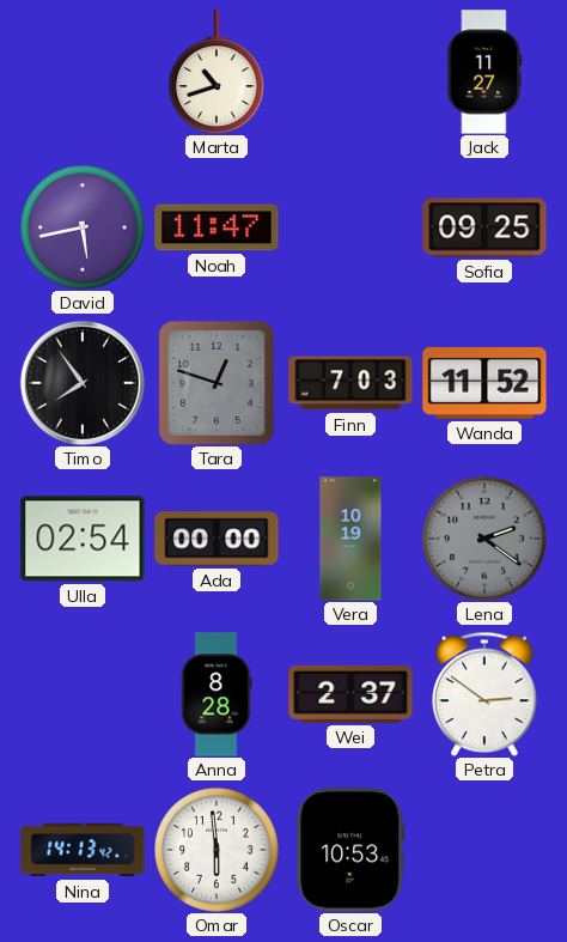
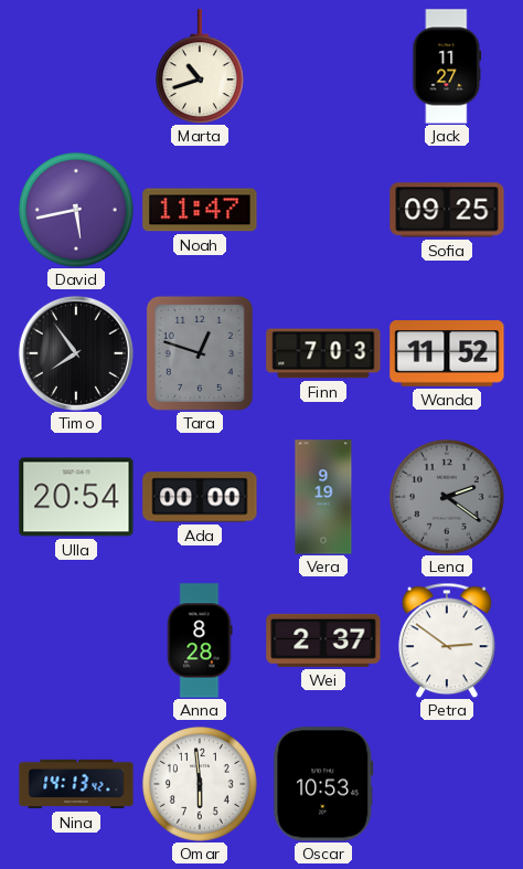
Ulla: 02:54 -> 20:54 (76, 497)
Vera: 10:19 -> 9:19 (323, 497)
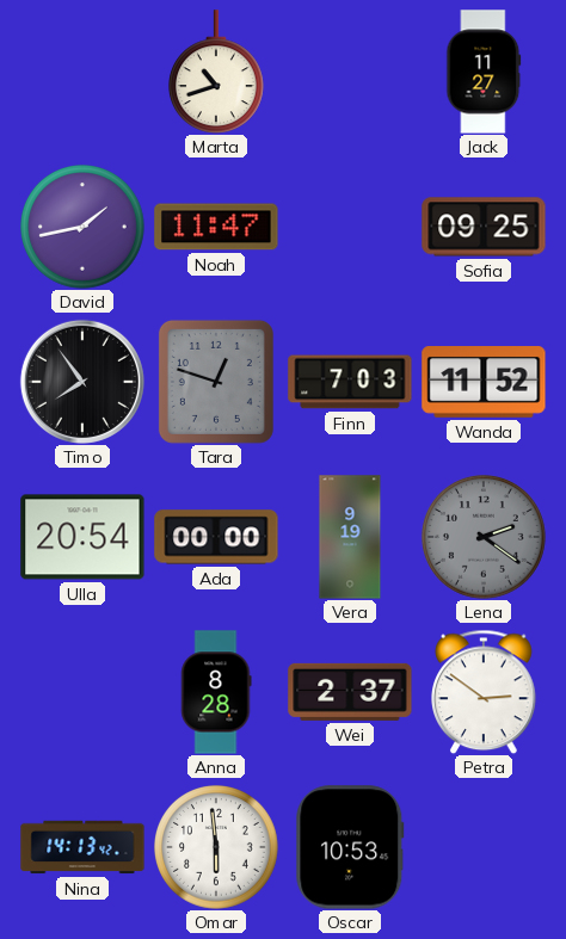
David: 5:43 -> 1:43 (84, 228)
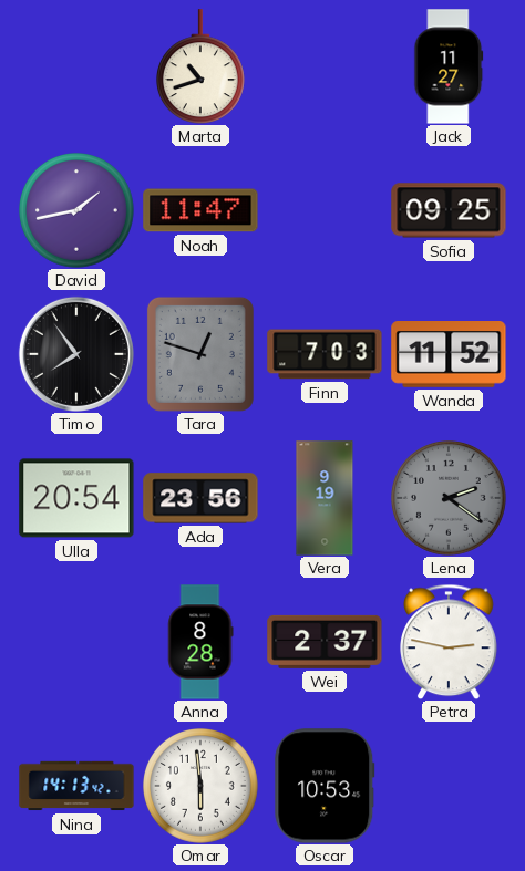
Ada: 00:00 -> 23:56 (200, 498)
Petra: 2:51 -> 2:47 (450, 642)
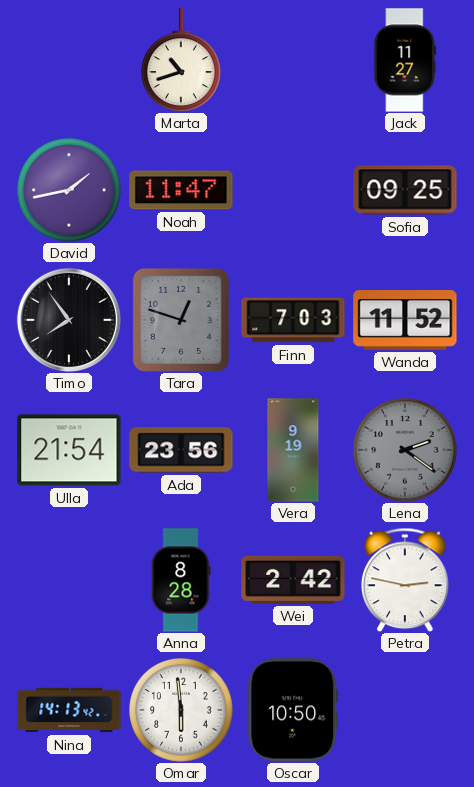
Ulla: 20:54 -> 21:54 (69, 450)
Wei: 2:37 -> 2:42 (293, 580)
Oscar: 10:53 -> 10:50 (293, 710)
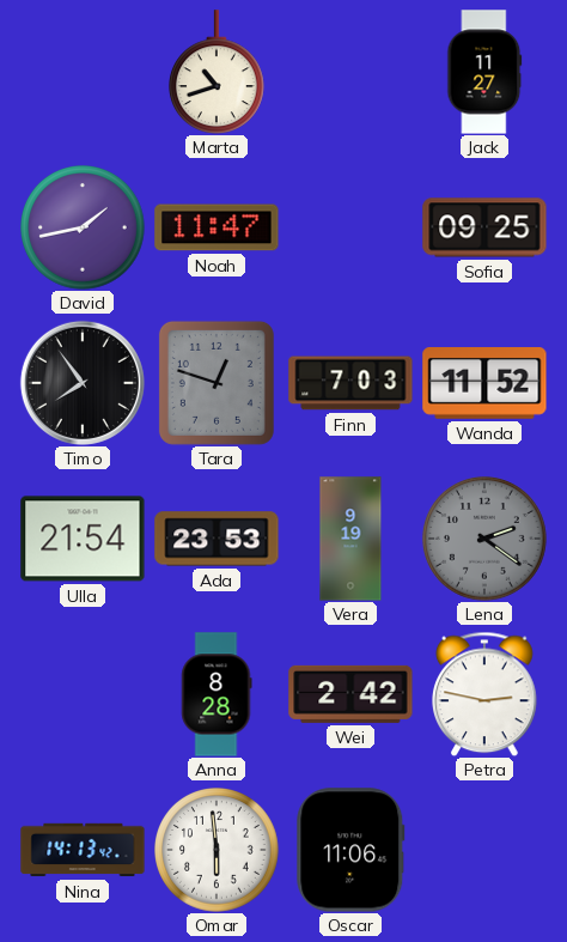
Ada: 23:56 -> 23:53 (217, 539)
Oscar: 10:50 -> 11:06 (350, 850)
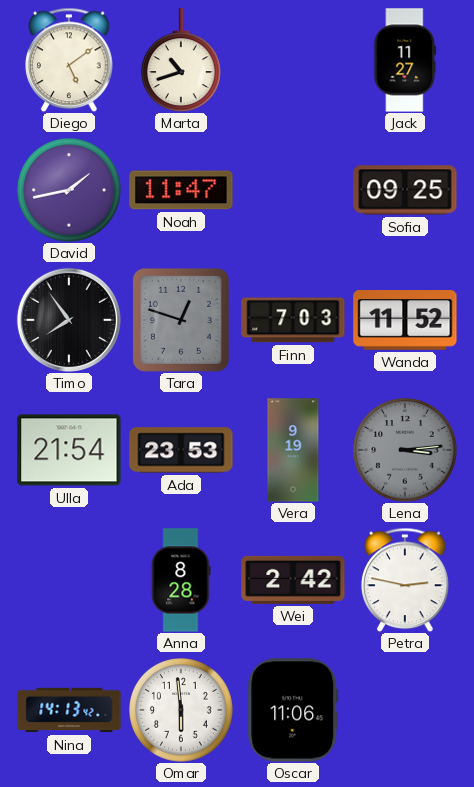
Diego: none -> 5:09 (70, 60)
Lena: 2:21 -> 3:14 (406, 451)
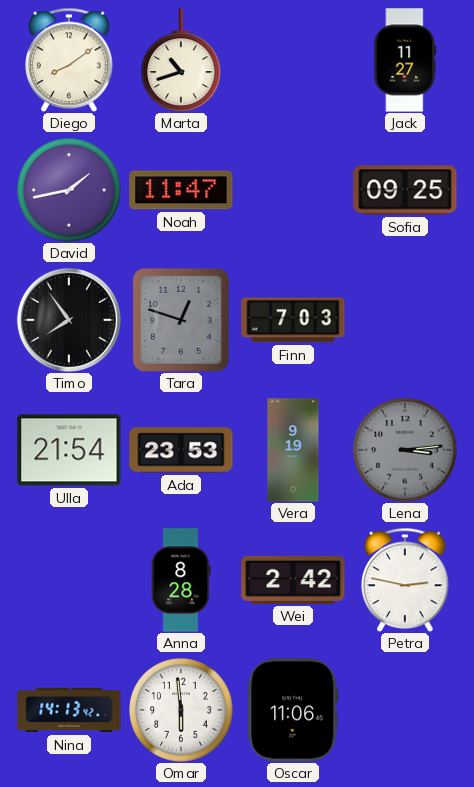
Diego: 5:09 -> 8:09 (70, 60)
Wanda: 11:52 -> none (405, 321)
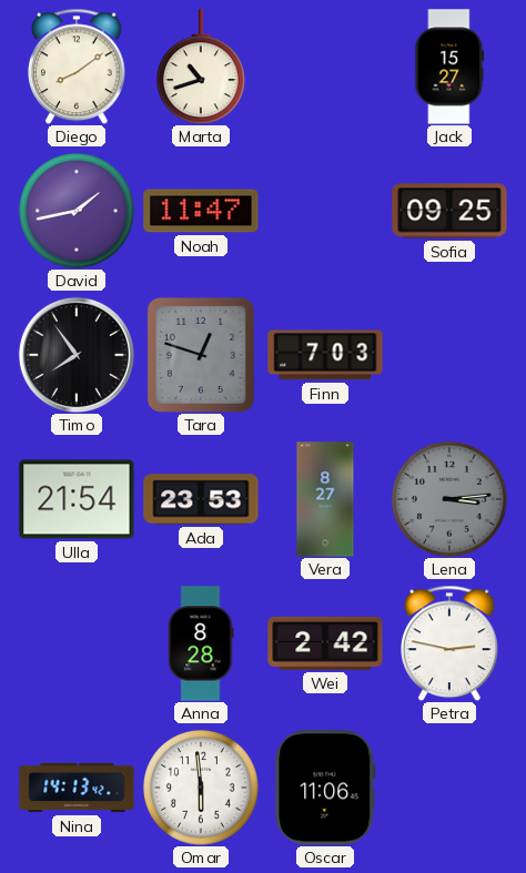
Jack: 11:27 -> 15:27 (449, 67)
Vera: 9:19 -> 8:27 (325, 499)
